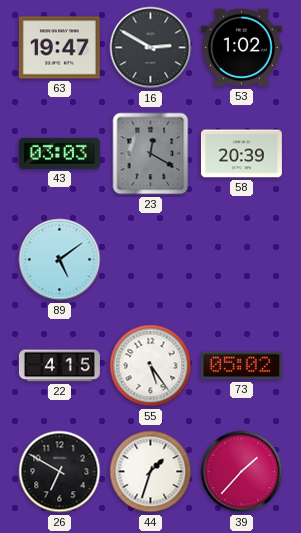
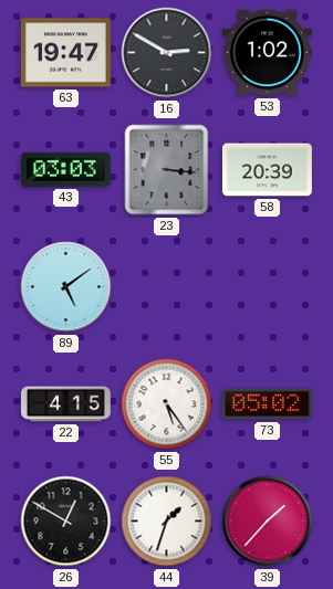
23: 12:20 -> 3:16 (167, 170)
26: 6:50 -> 12:50 (66, 522)
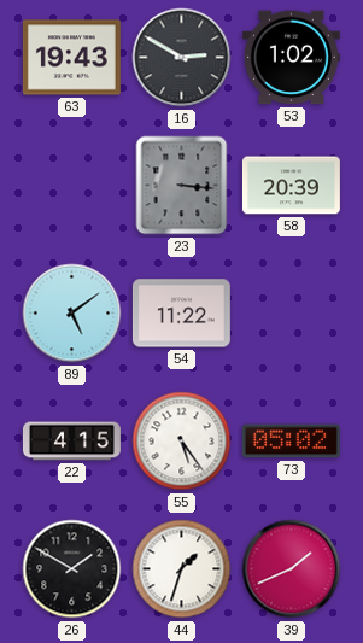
63: 19:47 -> 19:43 (71, 58)
43: 03:03 -> none (65, 169)
54: none -> 11:22 (181, 314)
26: 12:50 -> 1:50 (72, 569)
39: 1:37 -> 1:41 (292, 569)
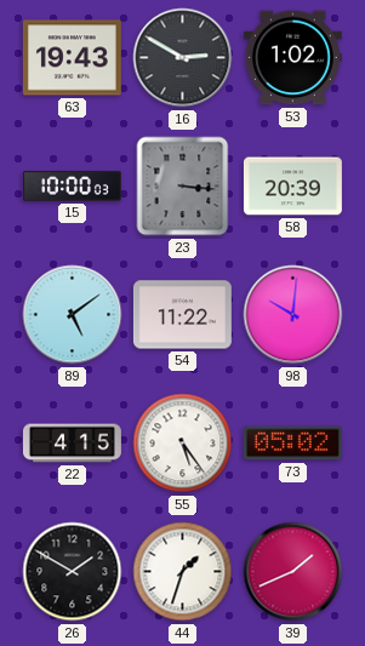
15: none -> 10:00 (72, 187)
98: none -> 10:01 (293, 315)
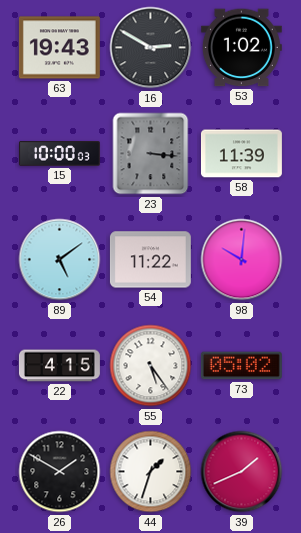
58: 20:39 -> 11:39 (241, 154)
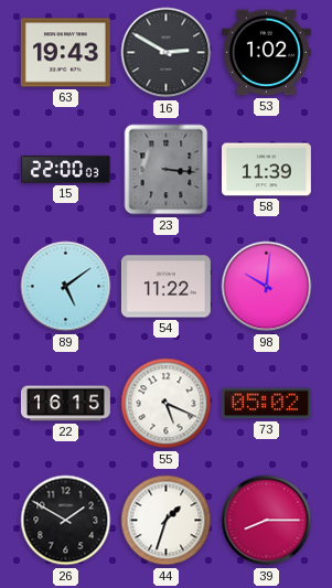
15: 10:00 -> 22:00 (65, 170)
22: 4:15 -> 16:15 (65, 404)
55: 5:24 -> 5:19 (167, 404)
39: 1:41 -> 8:15 (267, 521)
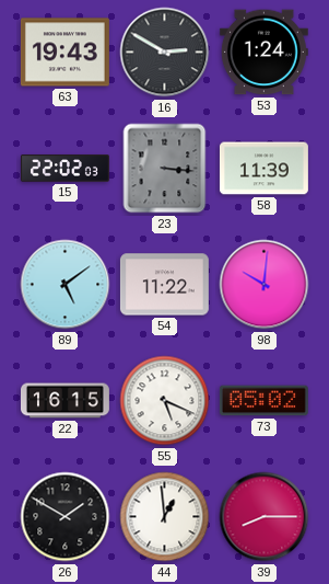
53: 1:02 -> 1:24 (263, 53)
15: 22:00 -> 22:02 (64, 169)
44: 1:33 -> 12:59 (165, 517)
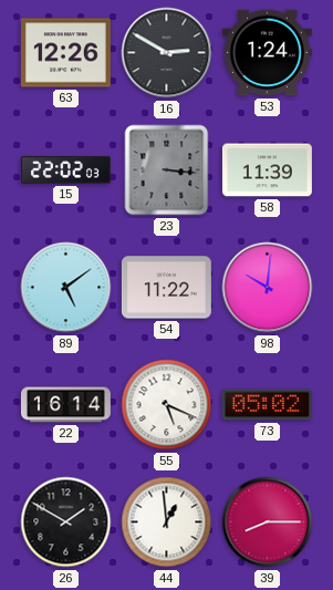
63: 19:43 -> 12:26 (65, 53)
22: 16:15 -> 16:14 (65, 405)
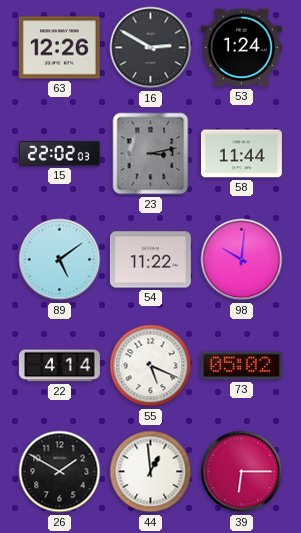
23: 3:16 -> 3:13 (151, 154)
58: 11:39 -> 11:44 (241, 154)
22: 16:14 -> 4:14 (59, 366)
39: 8:15 -> 6:15 (242, 472)
